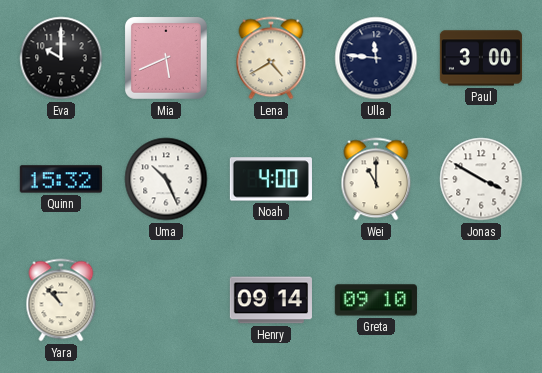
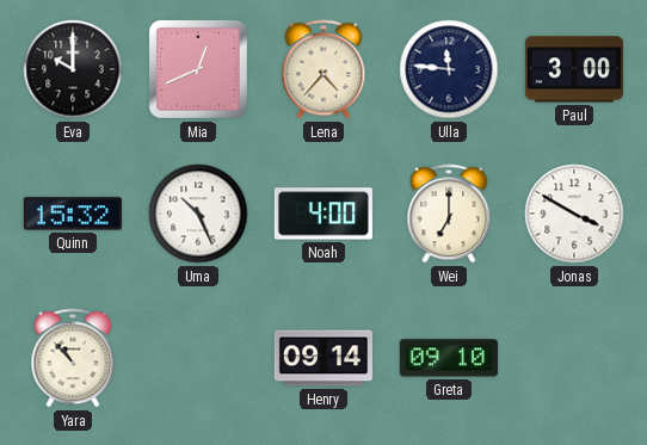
Mia: 5:41 -> 12:41 (198, 69)
Lena: 4:40 -> 4:37 (323, 69)
Wei: 11:00 -> 7:00 (449, 214)
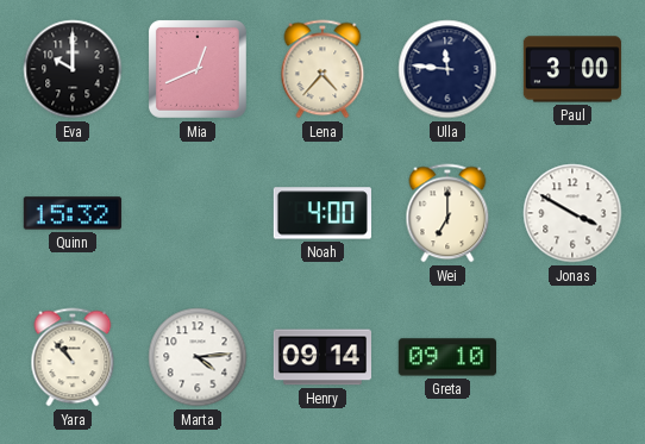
Uma: 10:26 -> none (198, 214)
Marta: none -> 4:14 (198, 357)
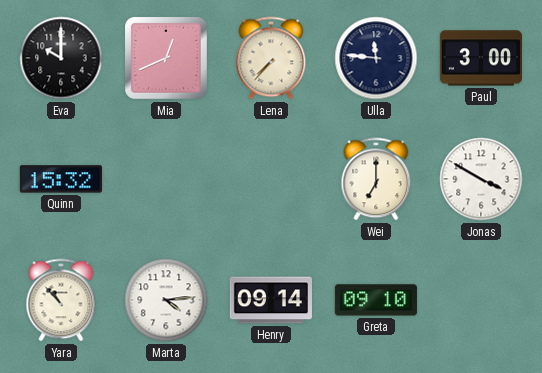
Lena: 4:37 -> 7:37 (271, 58)
Noah: 4:00 -> none (322, 213)
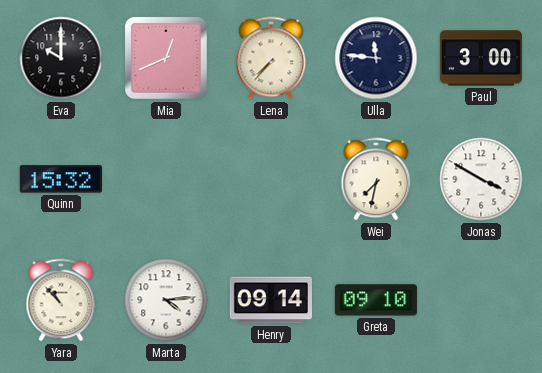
Wei: 7:00 -> 7:32 (376, 179)
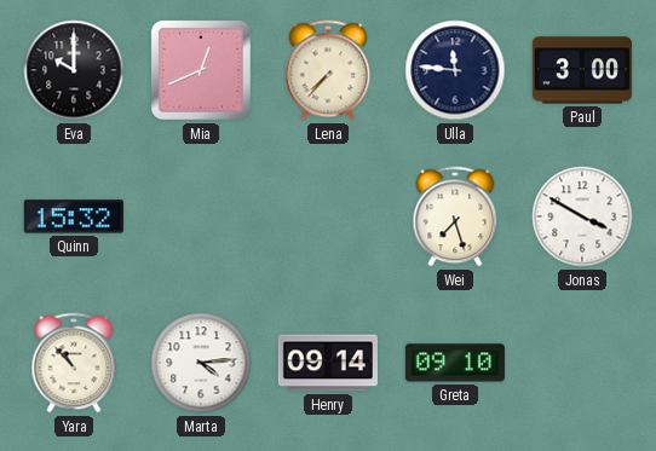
Wei: 7:32 -> 7:27 (455, 216)
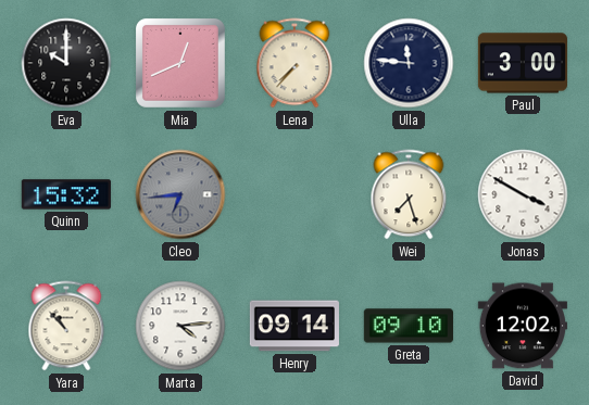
Cleo: none -> 6:44 (180, 194)
David: none -> 12:02 (523, 326)
